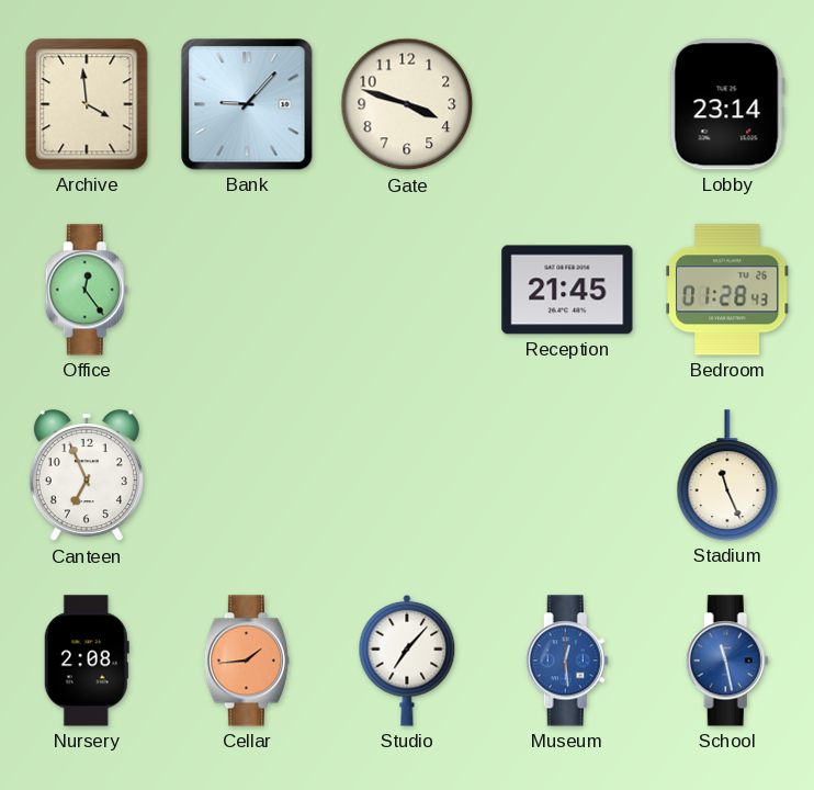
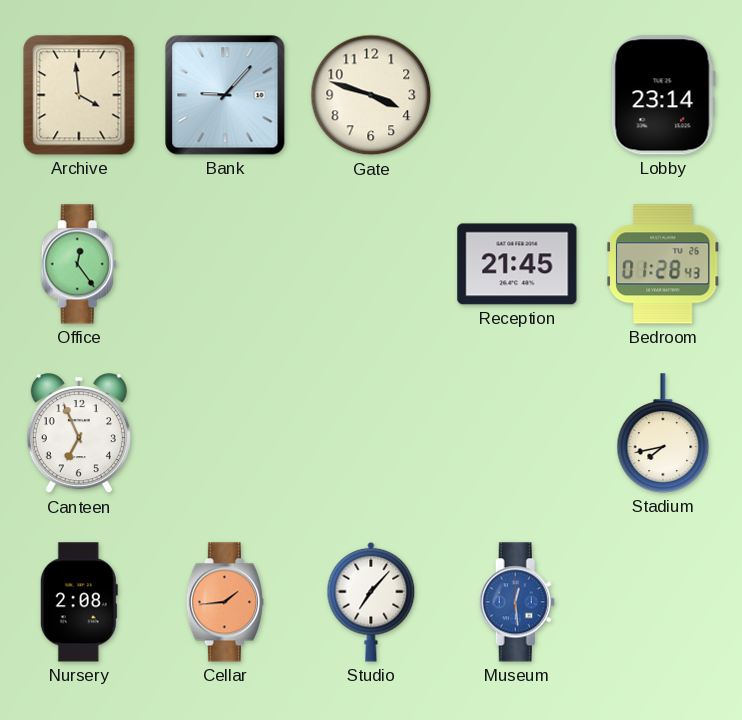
Stadium: 11:26 -> 7:43 (663, 433)
School: 11:28 -> none (727, 661)
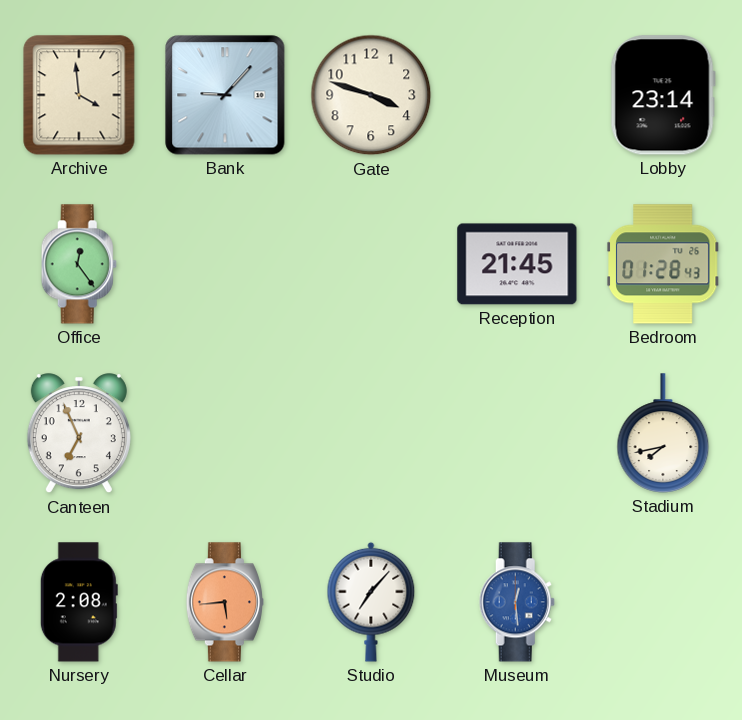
Cellar: 1:44 -> 5:44 (225, 602)
